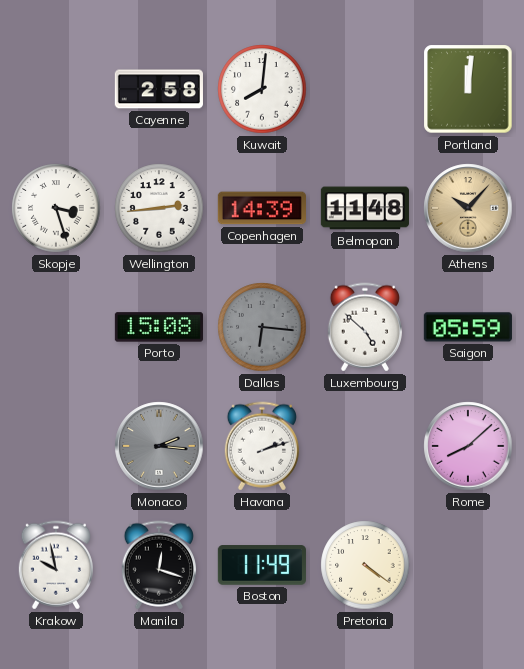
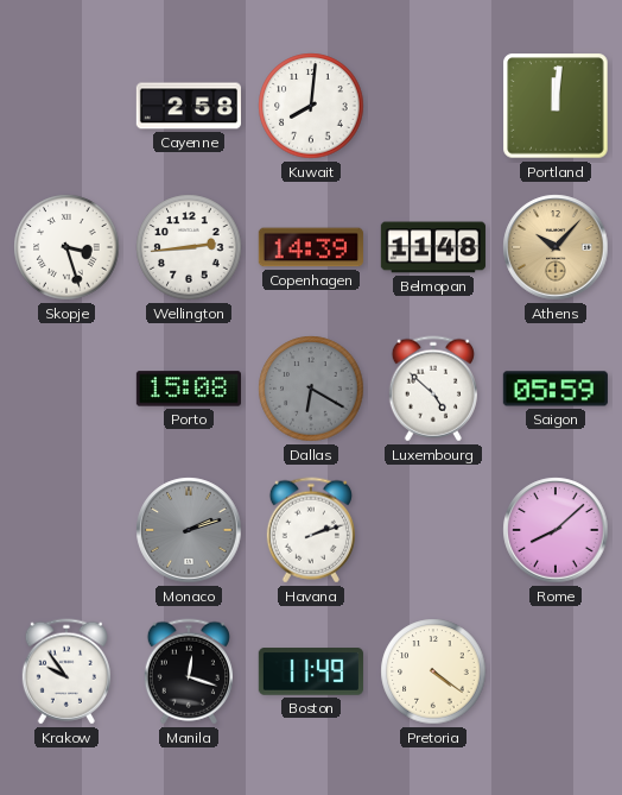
Dallas: 6:16 -> 6:20 (311, 389)
Monaco: 2:16 -> 2:12 (189, 530)
Krakow: 9:58 -> 9:54 (66, 671)
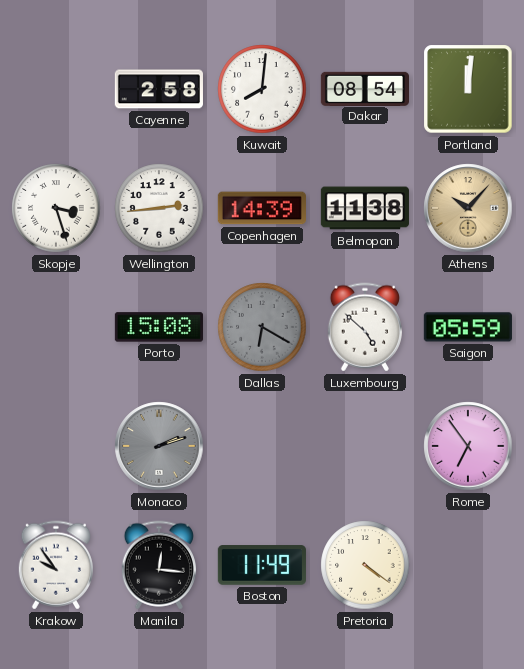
Dakar: none -> 08:54 (364, 88)
Belmopan: 11:48 -> 11:38 (365, 208)
Havana: 2:12 -> none (311, 530)
Rome: 8:08 -> 6:54 (468, 446)
Manila: 12:18 -> 12:16 (159, 565)
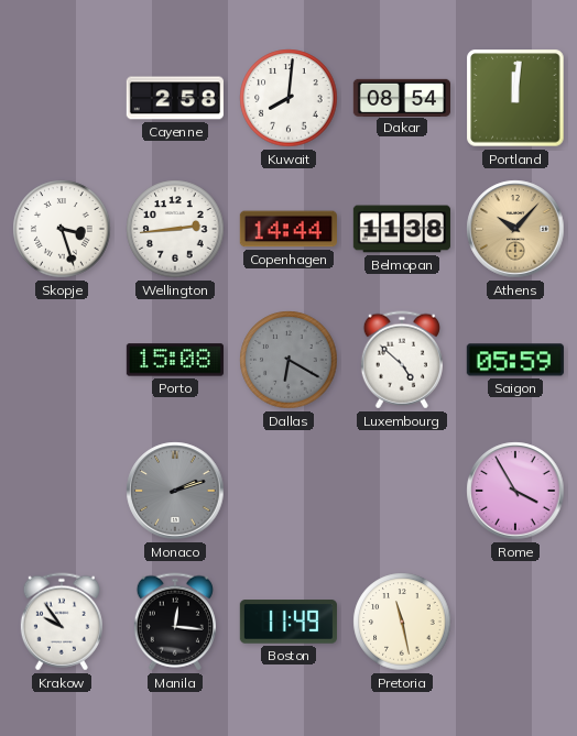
Copenhagen: 14:39 -> 14:44 (288, 229)
Rome: 6:54 -> 3:55 (515, 491)
Pretoria: 4:21 -> 11:28 (402, 622)
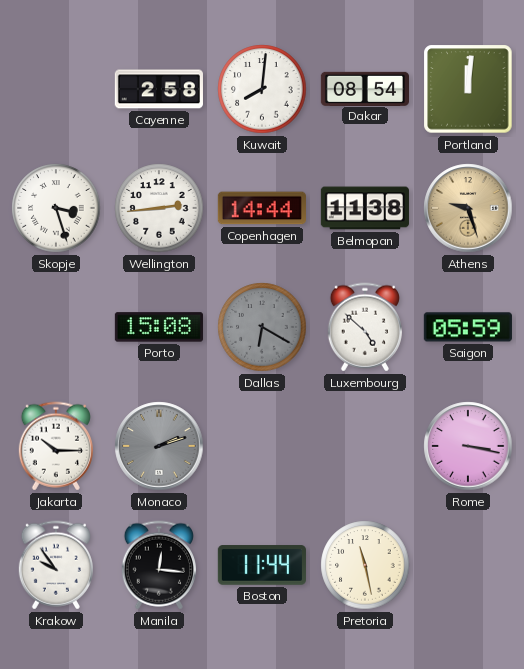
Athens: 10:07 -> 9:27 (468, 208)
Jakarta: none -> 10:15 (56, 446)
Rome: 3:55 -> 3:17 (468, 446)
Boston: 11:49 -> 11:44 (262, 565)
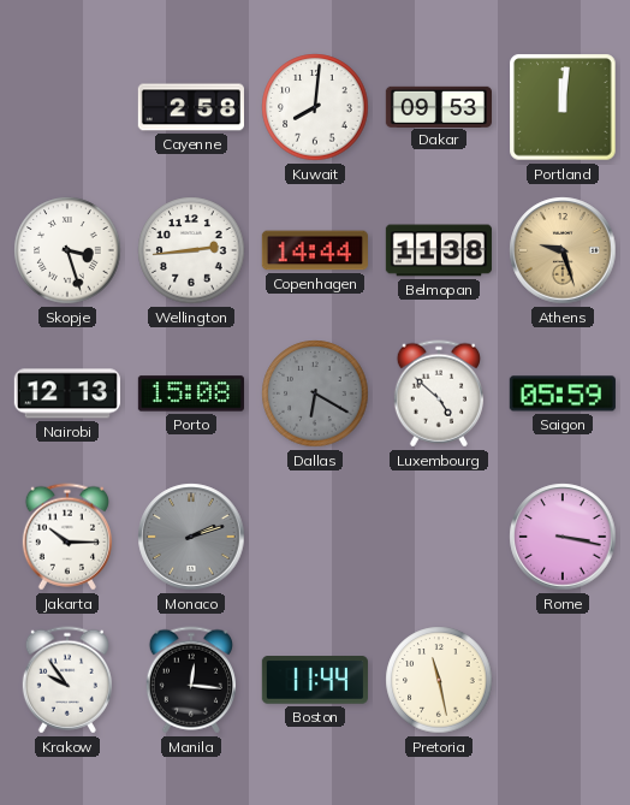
Dakar: 08:54 -> 09:53 (438, 106)
Nairobi: none -> 12:13 (67, 393)
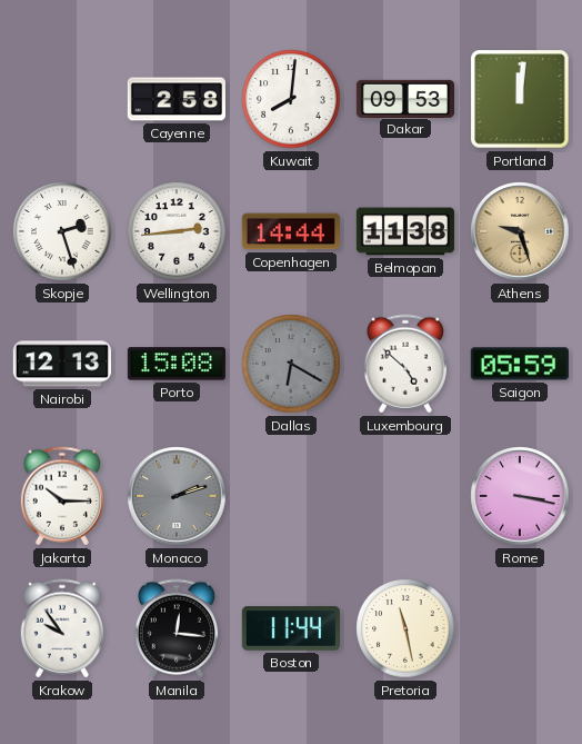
Skopje: 3:27 -> 2:27 (62, 231)
